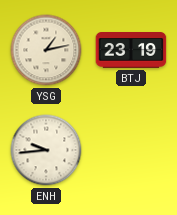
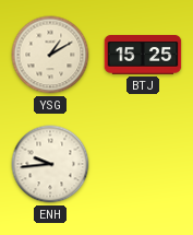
YSG: 1:13 -> 1:10 (50, 55)
BTJ: 23:19 -> 15:25 (143, 56)
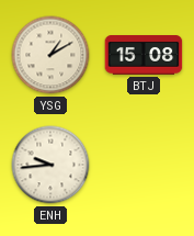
BTJ: 15:25 -> 15:08 (144, 56)
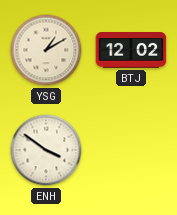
BTJ: 15:08 -> 12:02 (131, 51)
ENH: 9:44 -> 3:51 (46, 150)
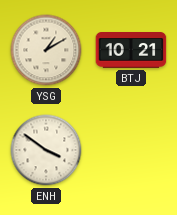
BTJ: 12:02 -> 10:21 (131, 51)
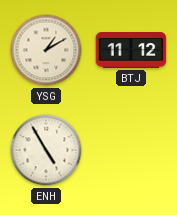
BTJ: 10:21 -> 11:12 (131, 51)
ENH: 3:51 -> 4:55 (46, 150)
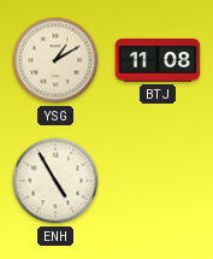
BTJ: 11:12 -> 11:08 (158, 61)
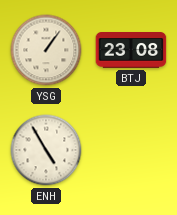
YSG: 1:10 -> 1:06 (46, 50)
BTJ: 11:08 -> 23:08 (131, 51)
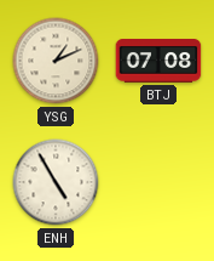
YSG: 1:06 -> 1:11 (56, 61)
BTJ: 23:08 -> 07:08 (158, 62)
